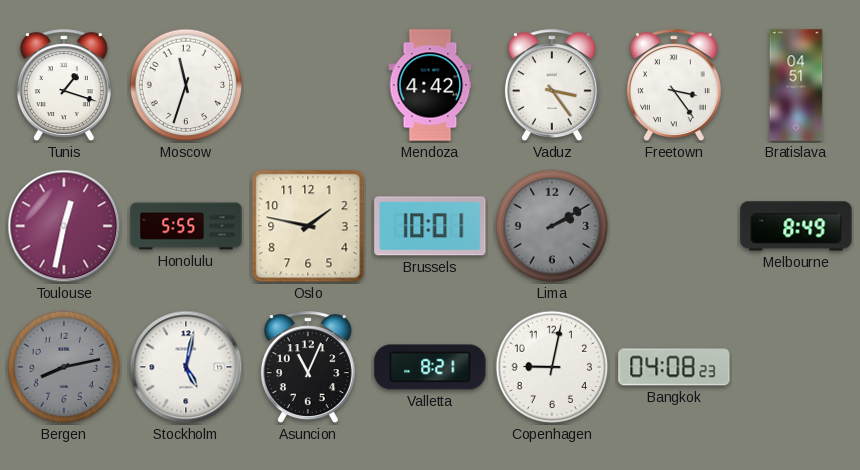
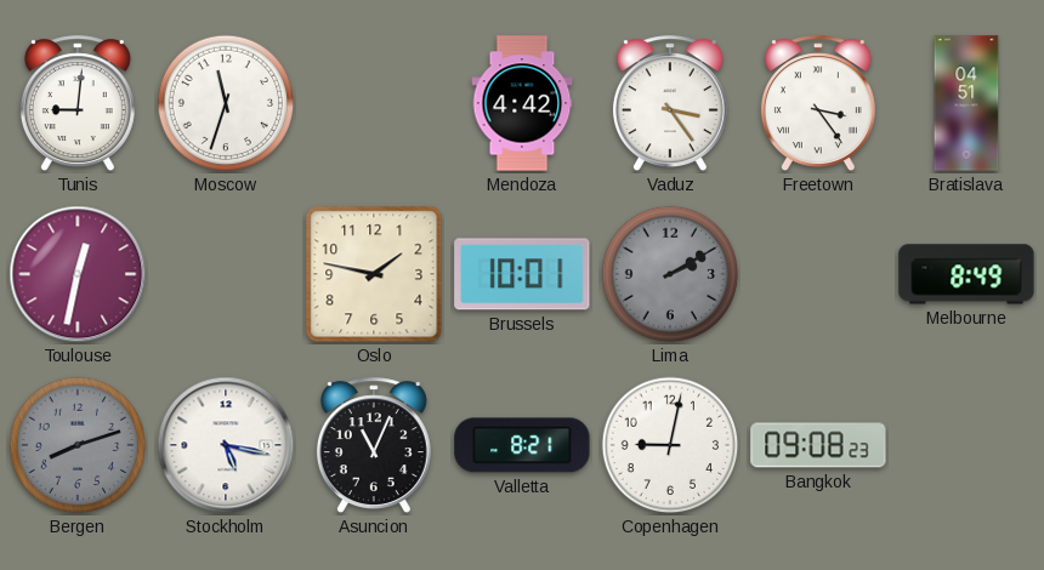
Tunis: 1:18 -> 9:01 (78, 104)
Honolulu: 5:55 -> none (186, 226)
Bergen: 8:13 -> 8:12 (78, 445)
Stockholm: 5:02 -> 5:17 (226, 445)
Bangkok: 04:08 -> 09:08 (818, 445)
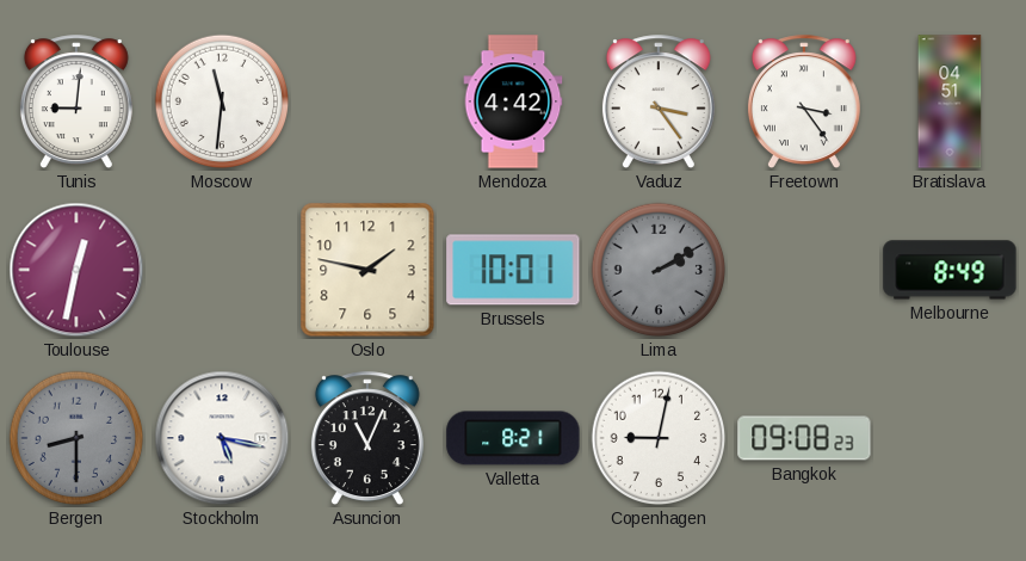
Moscow: 11:33 -> 11:31 (222, 101)
Bergen: 8:12 -> 8:30 (76, 438)
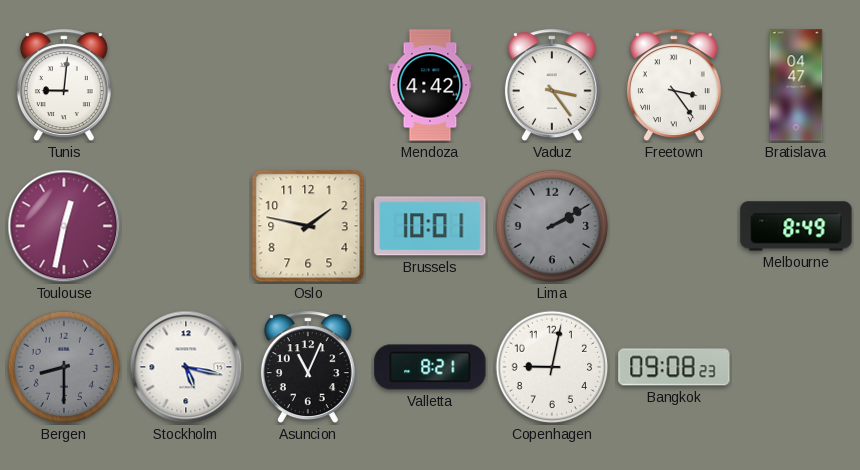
Moscow: 11:31 -> none (222, 101)
Bratislava: 04:51 -> 04:47 (796, 85)
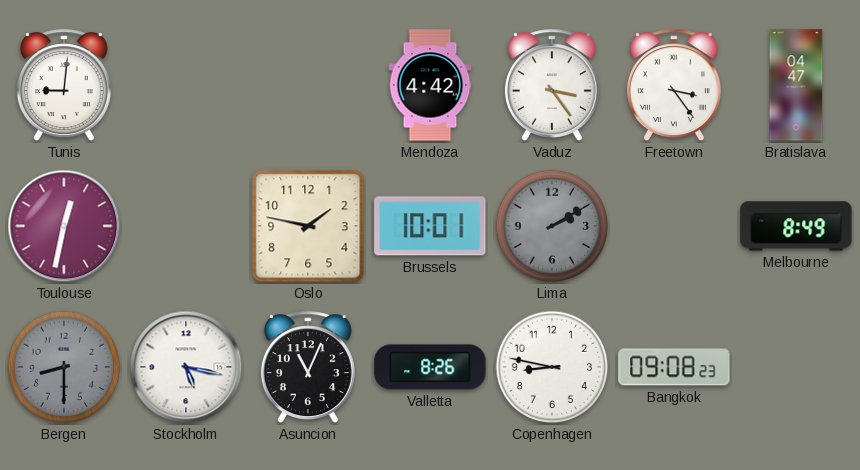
Valletta: 8:21 -> 8:26 (430, 367)
Copenhagen: 9:02 -> 8:47 (552, 367)
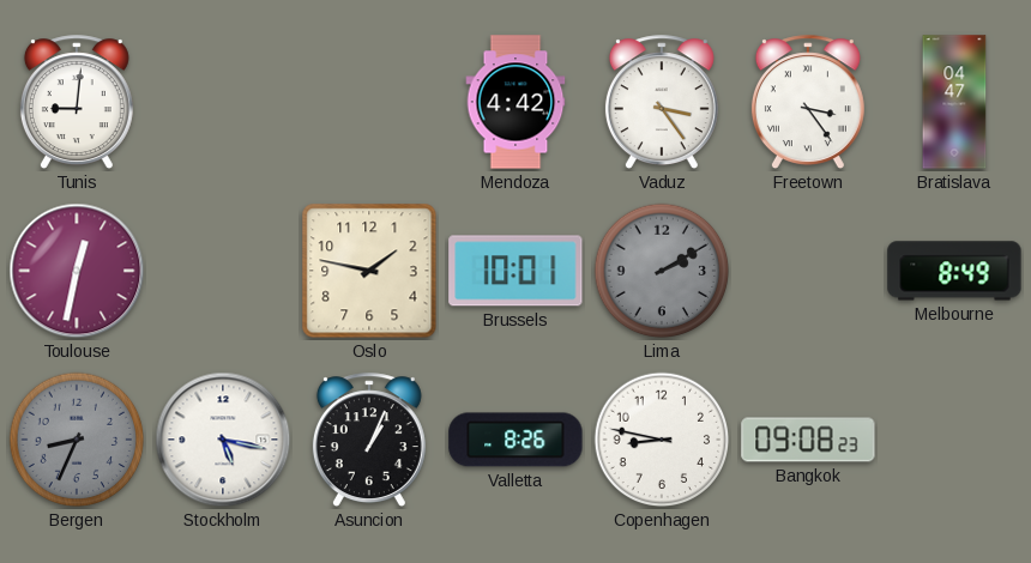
Bergen: 8:30 -> 8:34 (77, 440)
Asuncion: 11:04 -> 1:04 (369, 441)
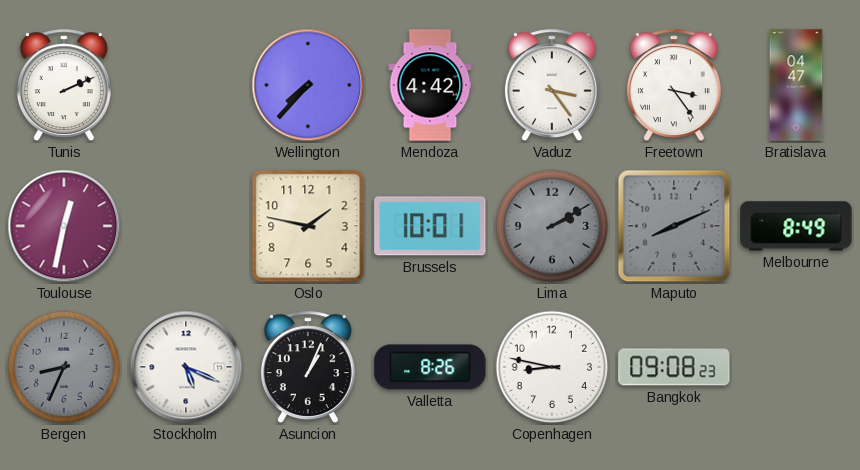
Tunis: 9:01 -> 2:11 (64, 86)
Wellington: none -> 7:37 (308, 85)
Maputo: none -> 8:11 (674, 226)
Stockholm: 5:17 -> 5:19 (186, 367)
